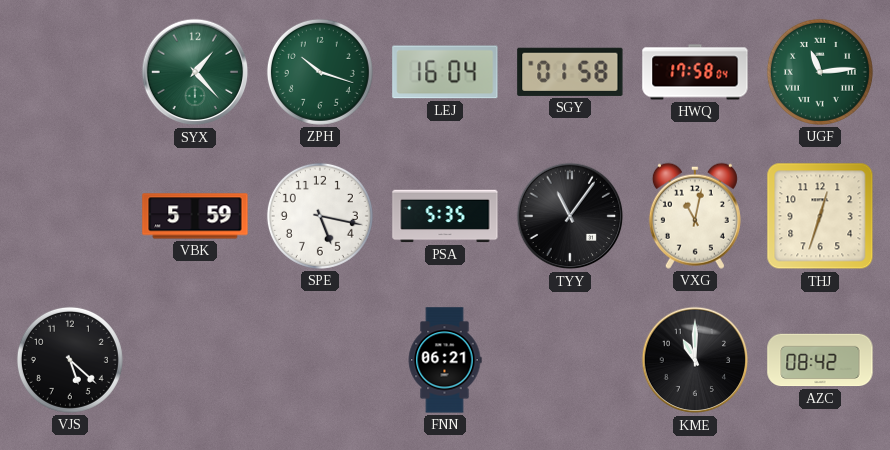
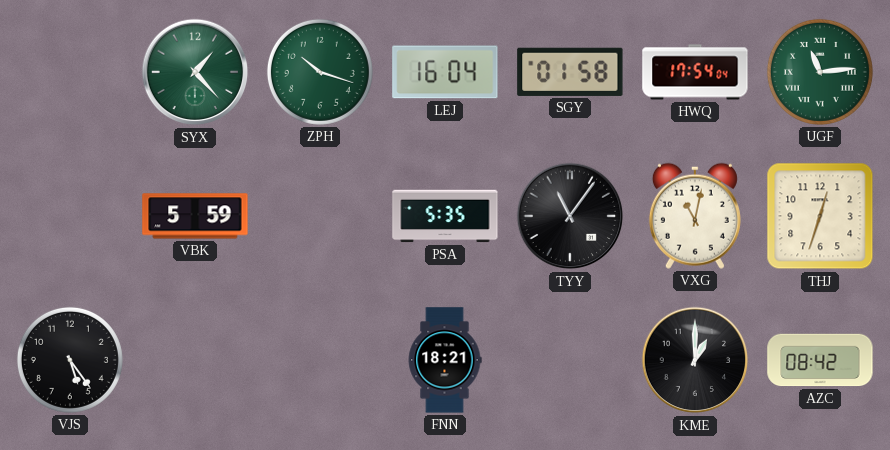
HWQ: 17:58 -> 17:54 (695, 72)
SPE: 5:17 -> none (320, 216)
VJS: 5:22 -> 5:24 (70, 360)
FNN: 06:21 -> 18:21 (445, 360)
KME: 11:00 -> 1:00 (695, 360)
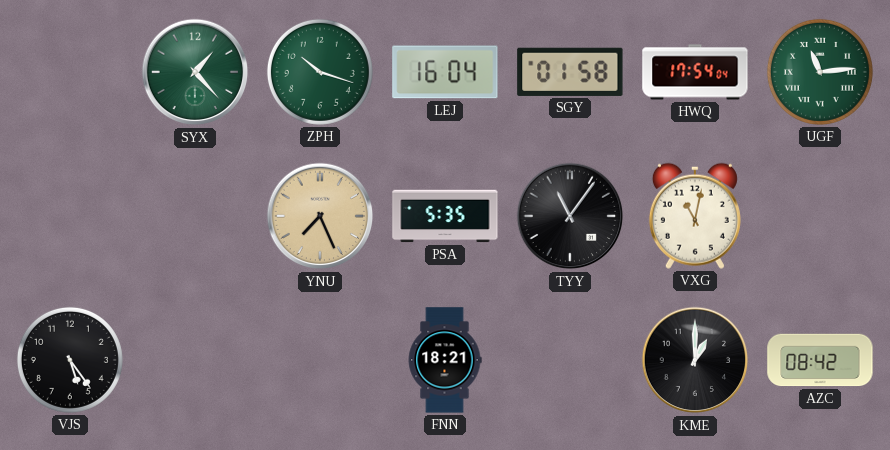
VBK: 5:59 -> none (195, 216)
YNU: none -> 7:26 (320, 216)
THJ: 12:33 -> none (820, 216)
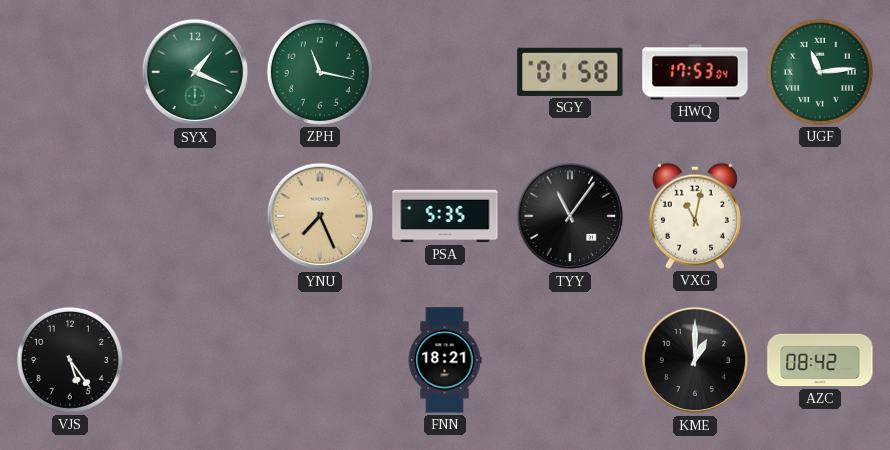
SYX: 1:23 -> 1:19 (195, 72)
ZPH: 10:18 -> 11:17 (320, 72)
LEJ: 16:04 -> none (445, 72)
HWQ: 17:54 -> 17:53 (695, 72)
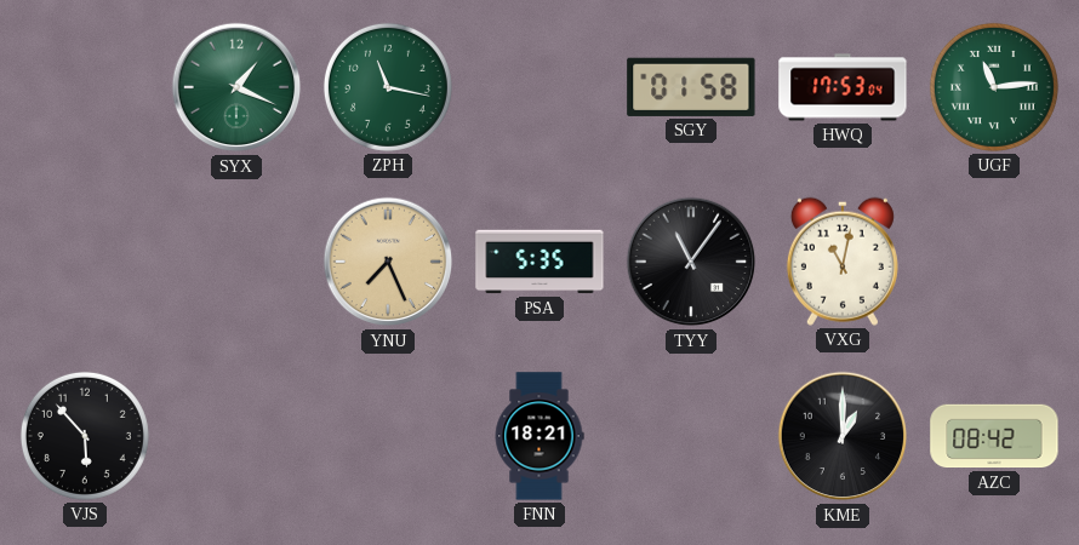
VJS: 5:24 -> 5:53 (85, 436)
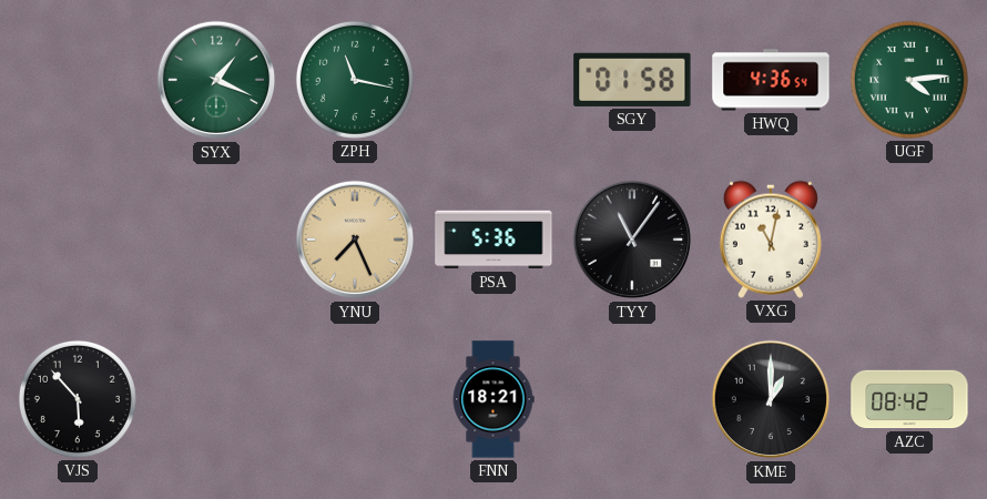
HWQ: 17:53 -> 4:36 (771, 80)
UGF: 11:14 -> 4:14 (909, 80)
PSA: 5:35 -> 5:36 (493, 240)
